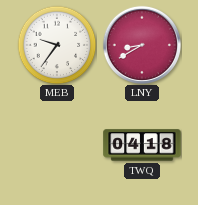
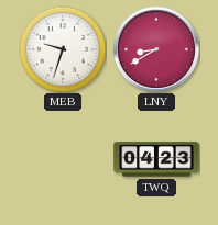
MEB: 9:36 -> 9:33 (63, 49)
TWQ: 04:18 -> 04:23 (156, 159)
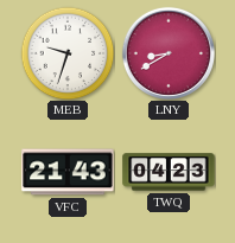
VFC: none -> 21:43 (68, 172)
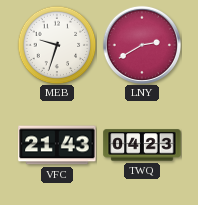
LNY: 8:40 -> 2:40 (142, 45)
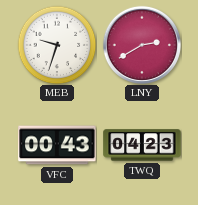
VFC: 21:43 -> 00:43 (57, 145)
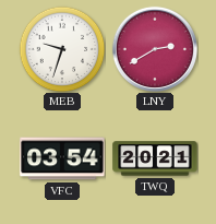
VFC: 00:43 -> 03:54 (62, 158)
TWQ: 04:23 -> 20:21 (155, 158)
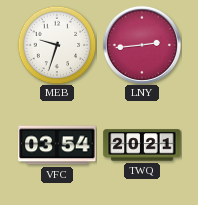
LNY: 2:40 -> 2:44 (142, 45)
